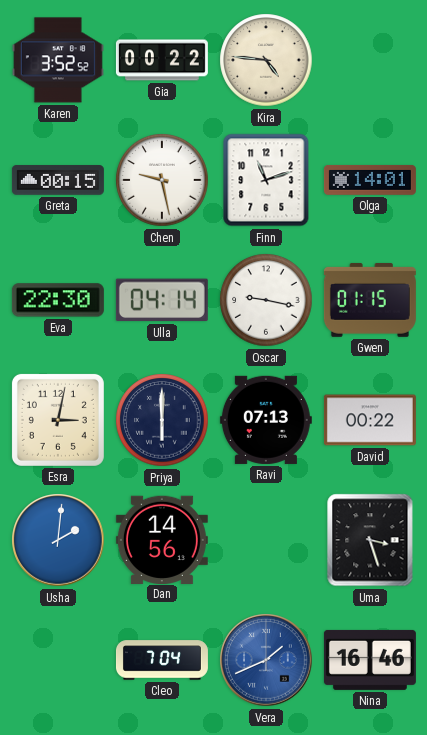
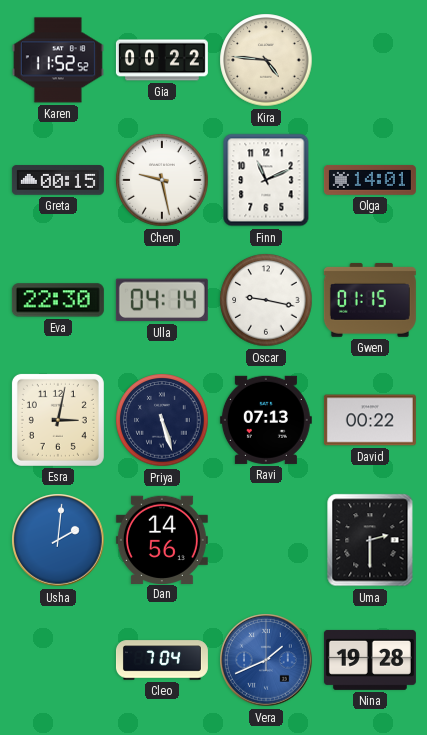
Karen: 3:52 -> 11:52 (58, 60)
Finn: 11:12 -> 11:11 (266, 180)
Priya: 6:00 -> 5:27 (162, 420)
Uma: 3:27 -> 2:30 (370, 540)
Nina: 16:46 -> 19:28 (370, 660)
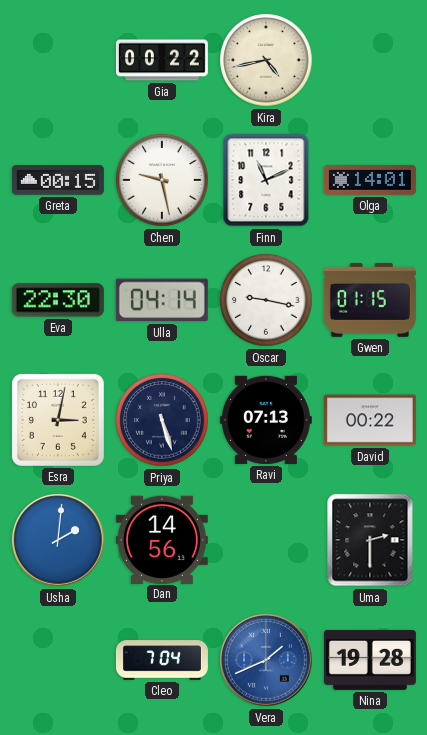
Karen: 11:52 -> none (58, 60)
Kira: 4:46 -> 4:43 (266, 60)
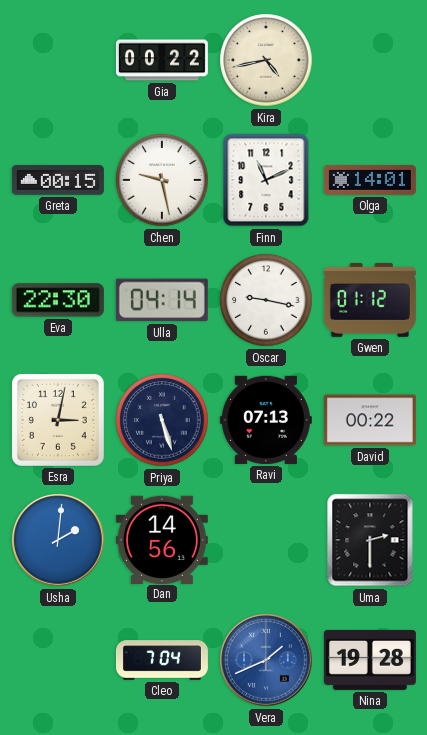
Gwen: 01:15 -> 01:12 (370, 300)
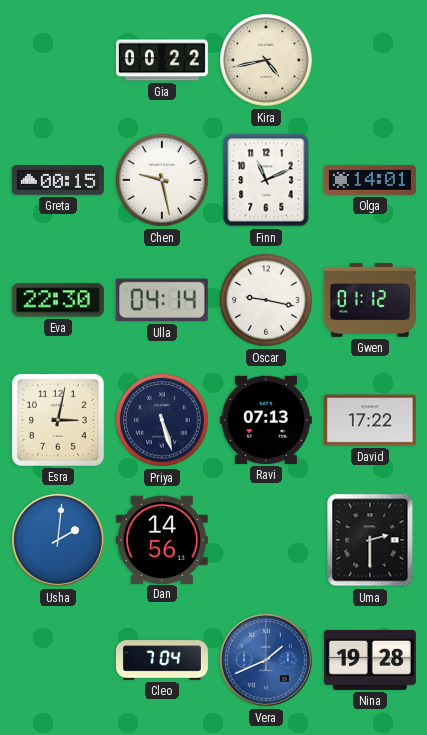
David: 00:22 -> 17:22 (370, 420)
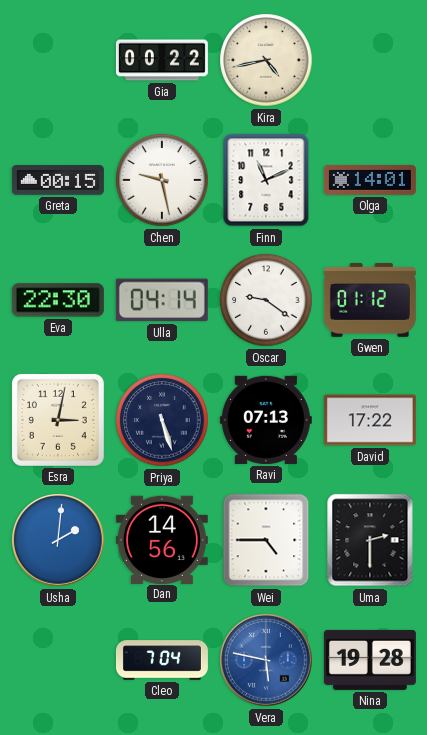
Oscar: 9:17 -> 9:21 (266, 300)
Wei: none -> 4:45 (266, 540)
Vera: 1:41 -> 5:47 (266, 660)
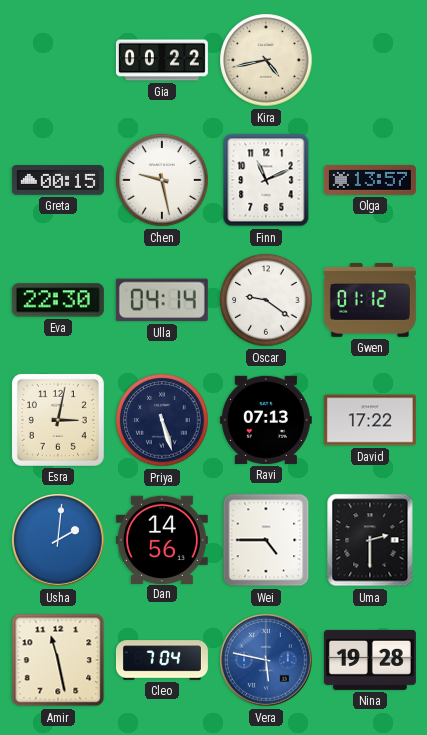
Olga: 14:01 -> 13:57 (370, 180)
Amir: none -> 11:28 (58, 660)
